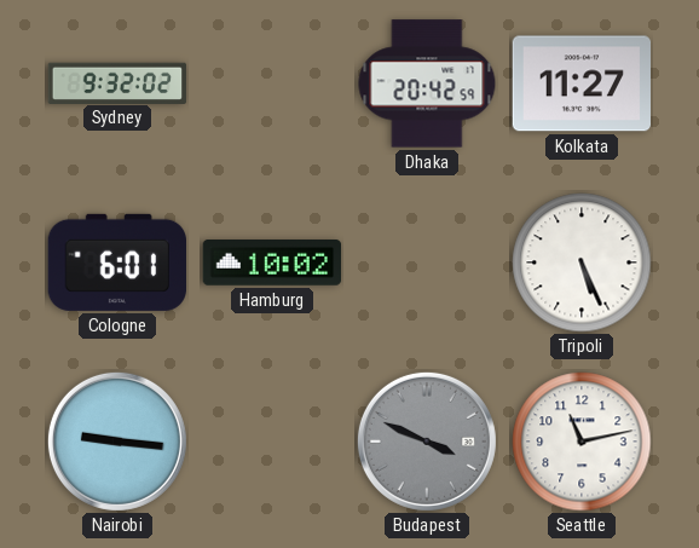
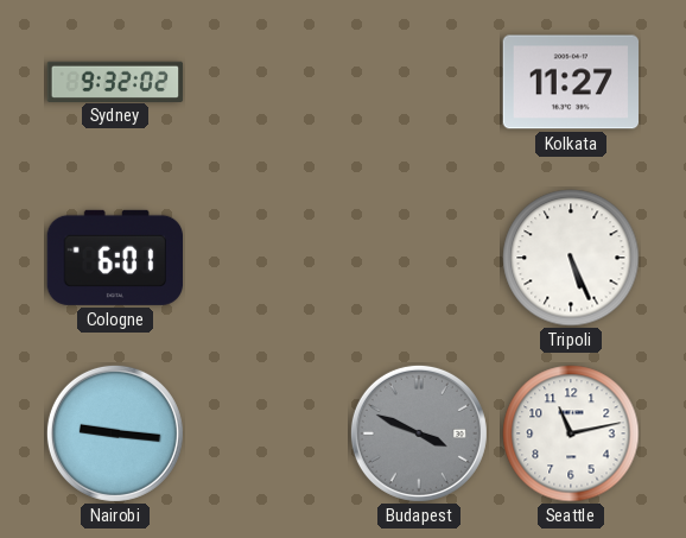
Dhaka: 20:42 -> none (427, 83)
Hamburg: 10:02 -> none (272, 264)
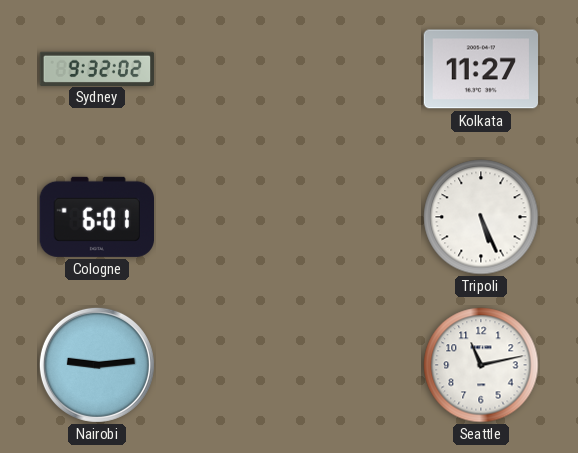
Nairobi: 9:16 -> 9:14 (97, 365)
Budapest: 3:49 -> none (419, 433)
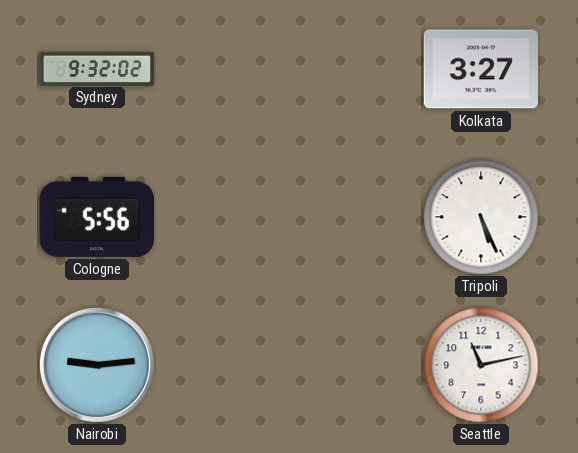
Kolkata: 11:27 -> 3:27 (481, 69)
Cologne: 6:01 -> 5:56 (96, 217)
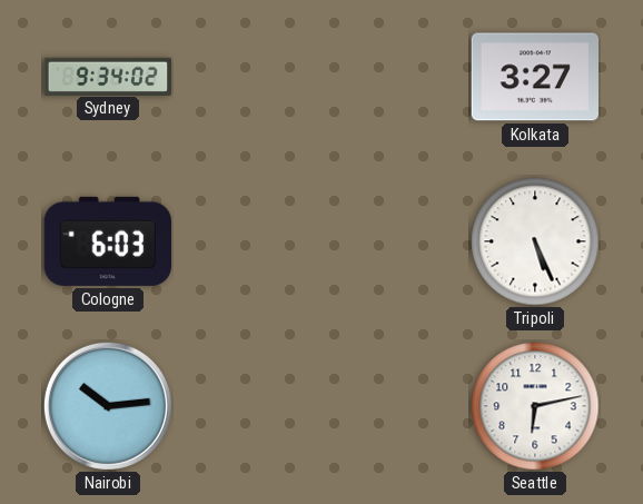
Sydney: 9:32 -> 9:34 (108, 76)
Cologne: 5:56 -> 6:03 (107, 241)
Nairobi: 9:14 -> 10:14 (108, 406)
Seattle: 11:13 -> 6:13 (535, 406)
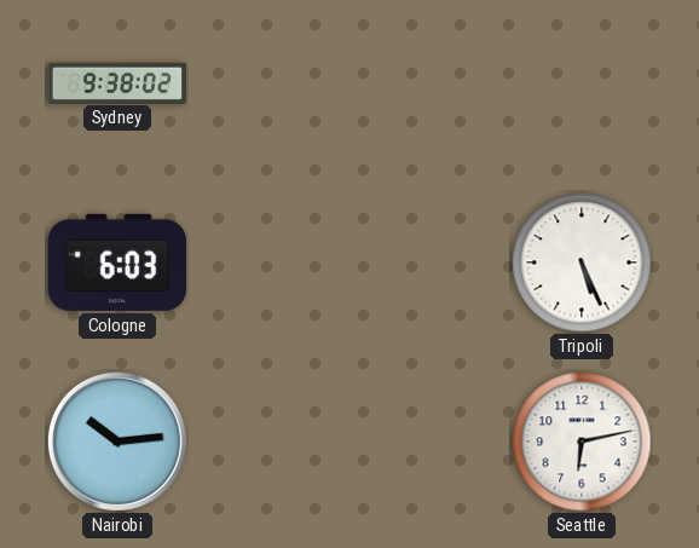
Sydney: 9:34 -> 9:38 (117, 82)
Kolkata: 3:27 -> none (535, 77)
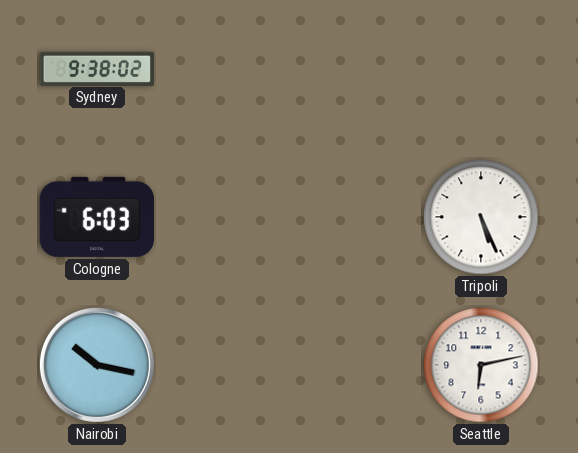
Nairobi: 10:14 -> 10:17 (97, 365)
